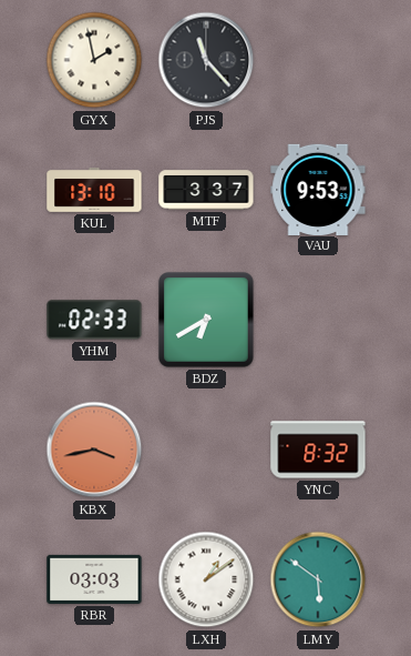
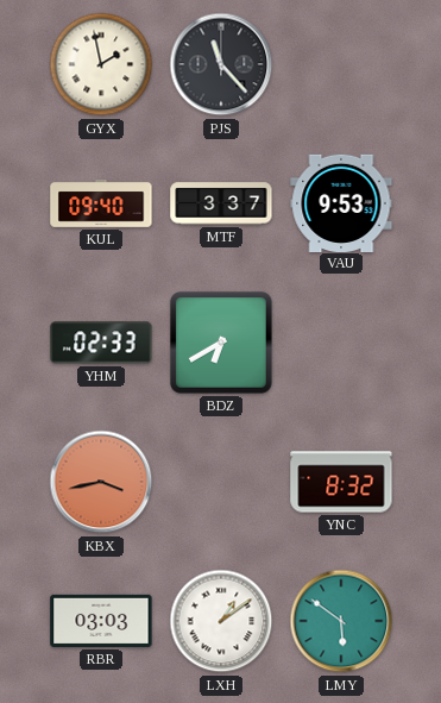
KUL: 13:10 -> 09:40 (101, 205)
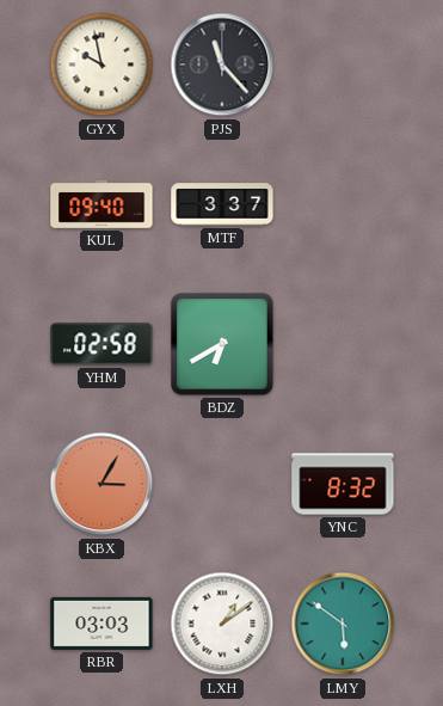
GYX: 1:58 -> 9:58 (101, 65)
VAU: 9:53 -> none (341, 202)
YHM: 02:33 -> 02:58 (101, 344)
KBX: 3:43 -> 3:05 (101, 484)
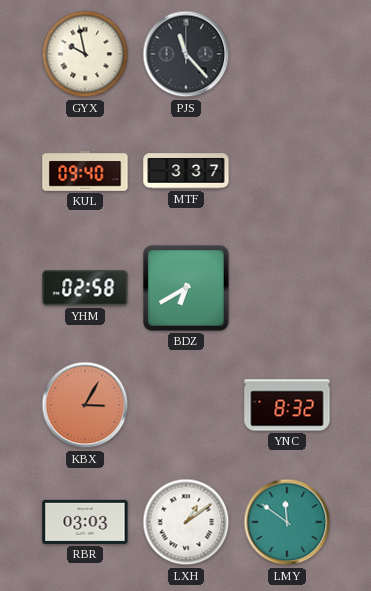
LMY: 5:51 -> 11:51 (287, 522)
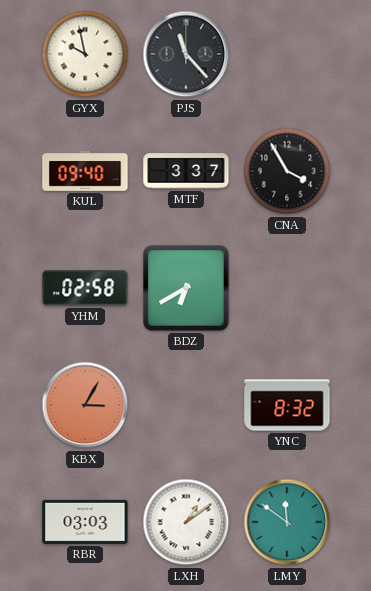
CNA: none -> 3:55 (287, 171)
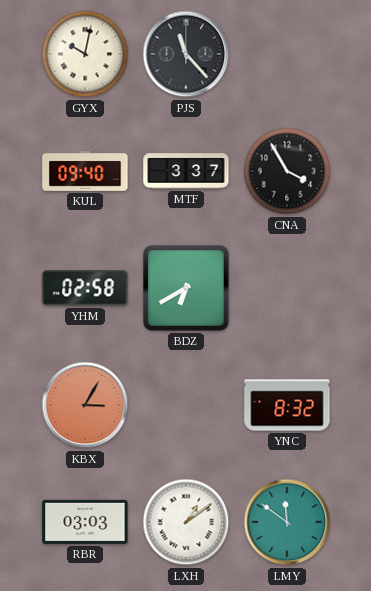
GYX: 9:58 -> 10:02 (85, 54)
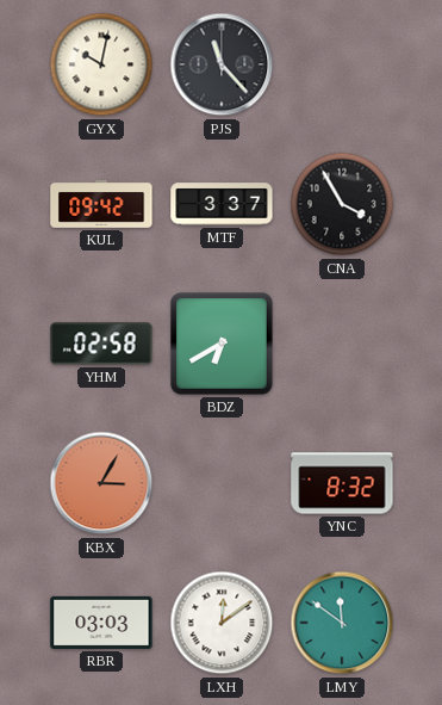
KUL: 09:40 -> 09:42 (101, 205)
LXH: 1:09 -> 12:09 (222, 623)
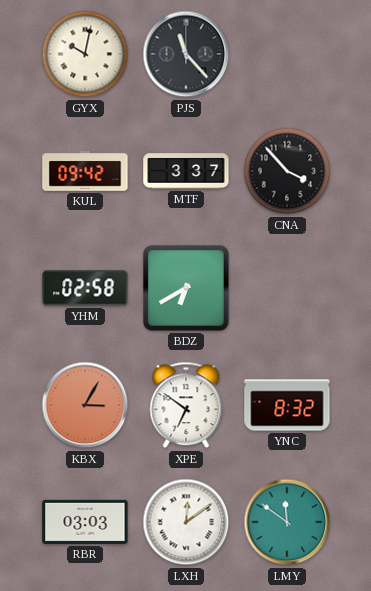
CNA: 3:55 -> 3:53 (287, 171)
XPE: none -> 6:51 (186, 405)
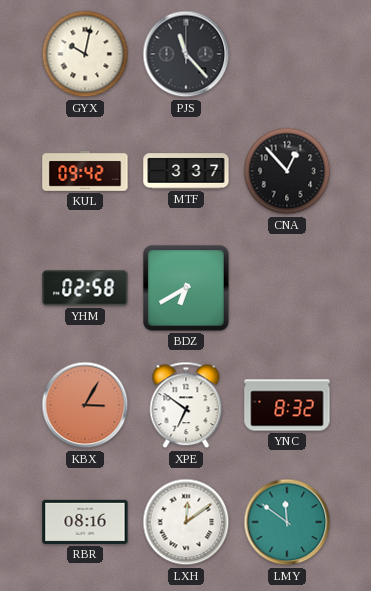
CNA: 3:53 -> 12:53 (287, 171)
RBR: 03:03 -> 08:16 (85, 522)
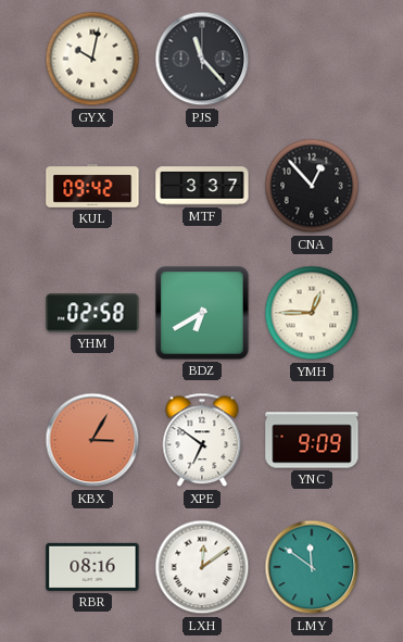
YMH: none -> 12:45 (312, 313)
YNC: 8:32 -> 9:09 (312, 440)
